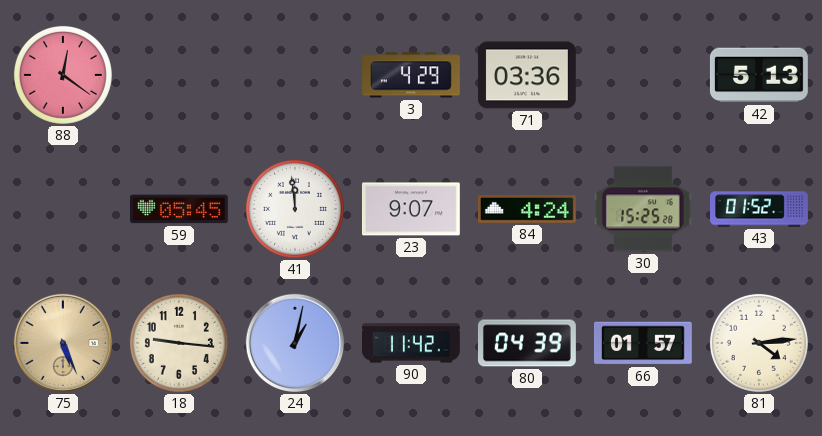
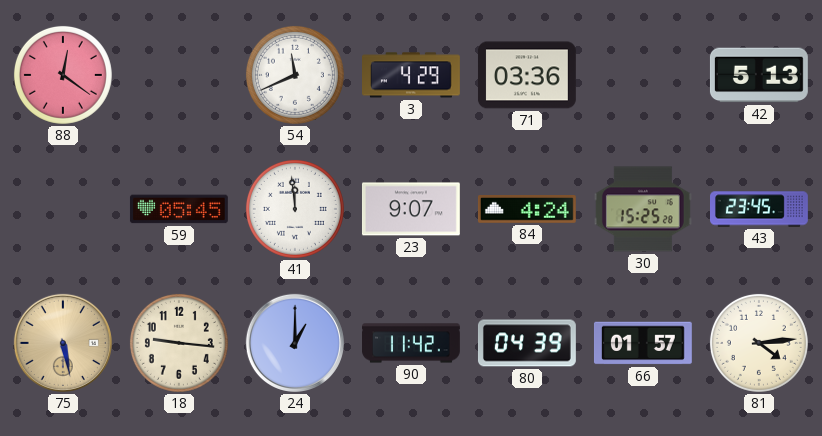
54: none -> 11:41 (295, 75)
43: 01:52 -> 23:45 (760, 209)
75: 5:26 -> 5:28 (63, 343)
24: 1:02 -> 1:00 (295, 343)
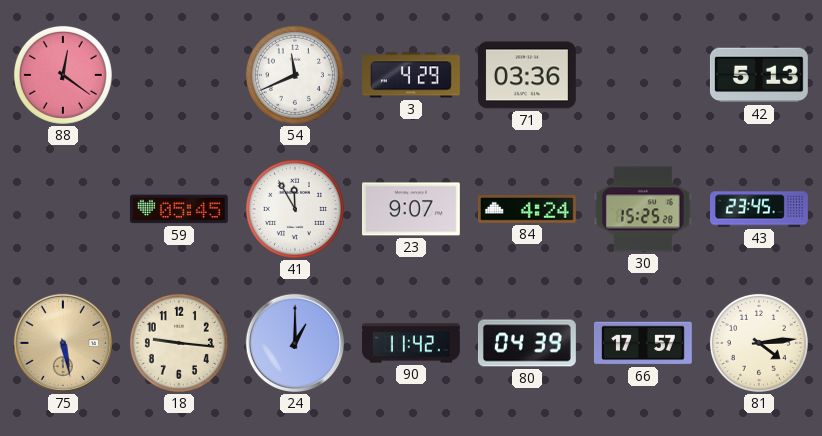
41: 11:59 -> 11:55 (295, 209)
66: 01:57 -> 17:57 (643, 343)
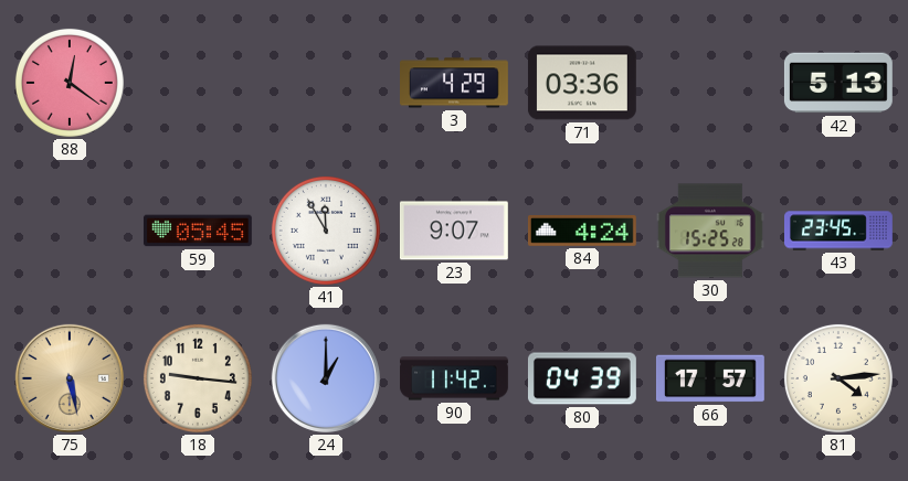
54: 11:41 -> none (295, 75)
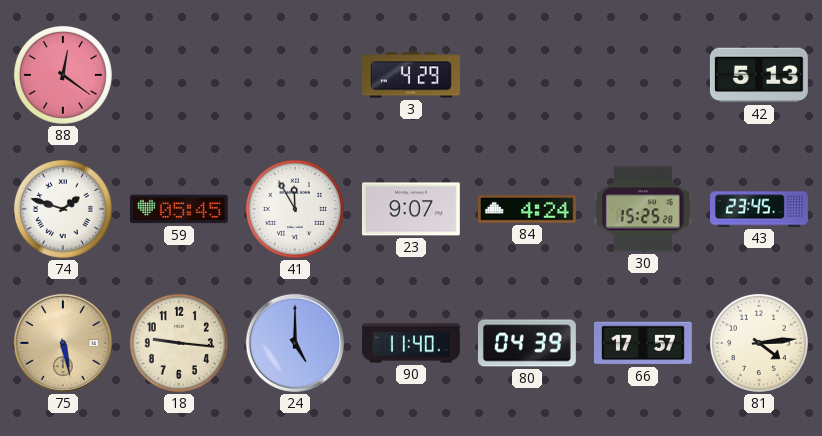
71: 03:36 -> none (582, 83)
74: none -> 1:48 (63, 209)
24: 1:00 -> 5:00 (295, 343)
90: 11:42 -> 11:40 (412, 343)
